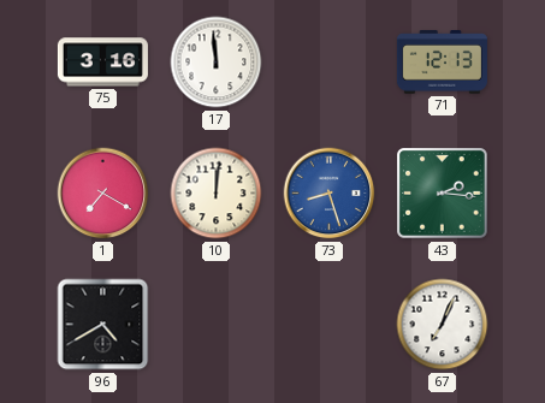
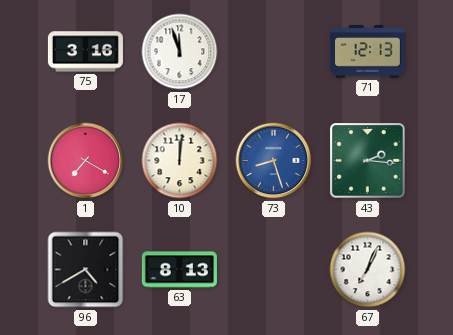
17: 11:59 -> 11:57 (180, 52)
63: none -> 8:13 (179, 270)
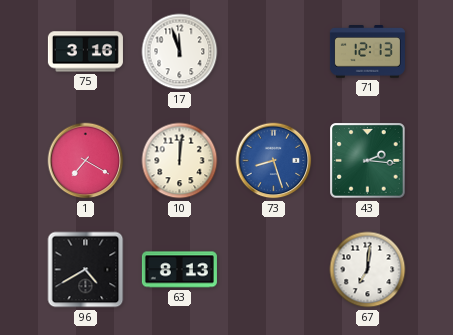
67: 7:04 -> 7:01 (368, 270)
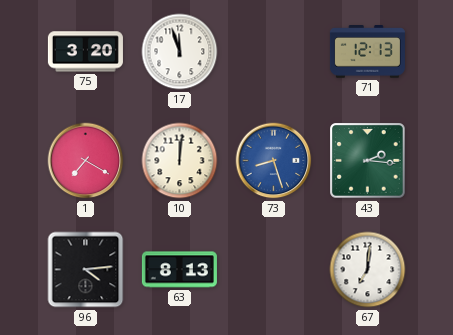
75: 3:16 -> 3:20 (85, 52)
96: 4:40 -> 4:14 (86, 270)
